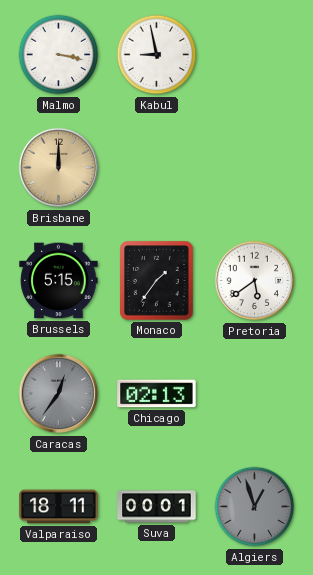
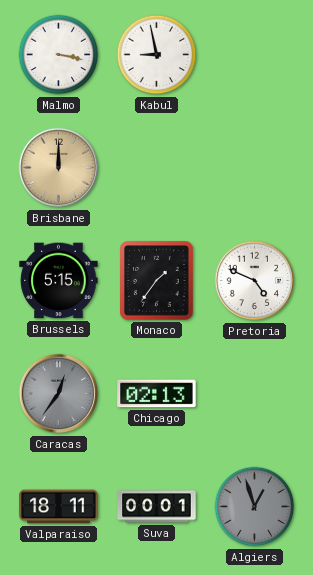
Pretoria: 5:39 -> 4:49 (255, 281)
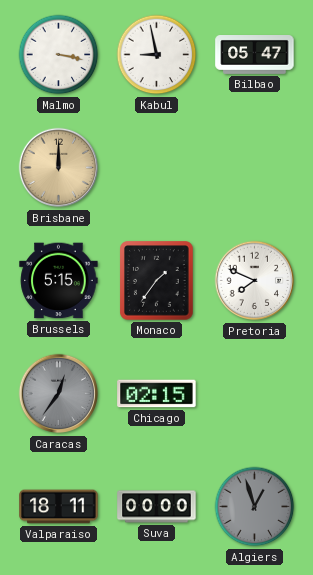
Bilbao: none -> 05:47 (255, 55)
Pretoria: 4:49 -> 7:49 (255, 281)
Chicago: 02:13 -> 02:15 (157, 394)
Suva: 00:01 -> 00:00 (157, 507)
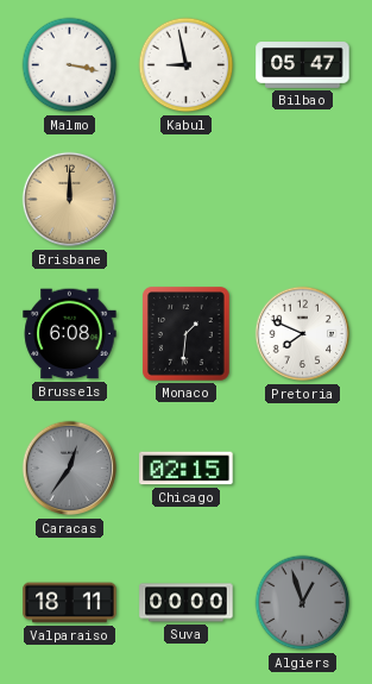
Brussels: 5:15 -> 6:08 (70, 334)
Monaco: 1:36 -> 1:31 (187, 334)
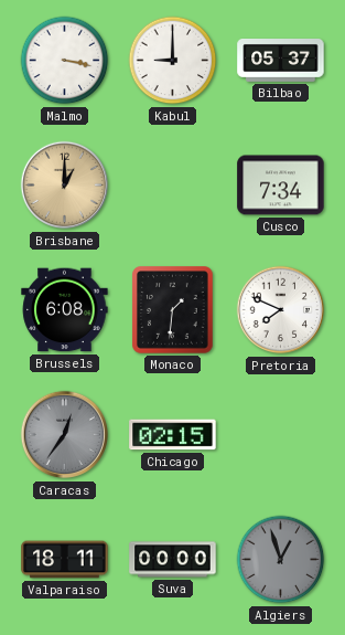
Kabul: 8:58 -> 9:00 (173, 61)
Bilbao: 05:47 -> 05:37 (281, 61)
Brisbane: 12:00 -> 1:00 (65, 186)
Cusco: none -> 7:34 (281, 186)
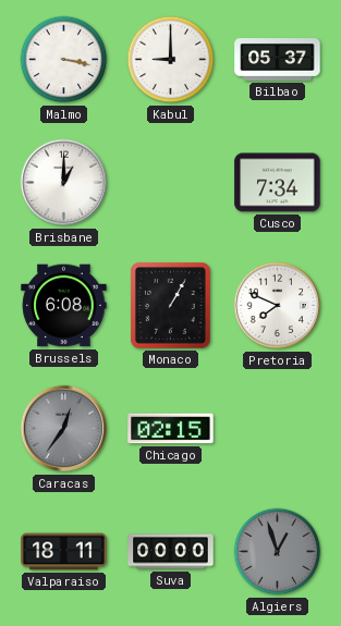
Brisbane dial: champagne -> white (64, 183)
Monaco: 1:31 -> 1:05 (171, 306)
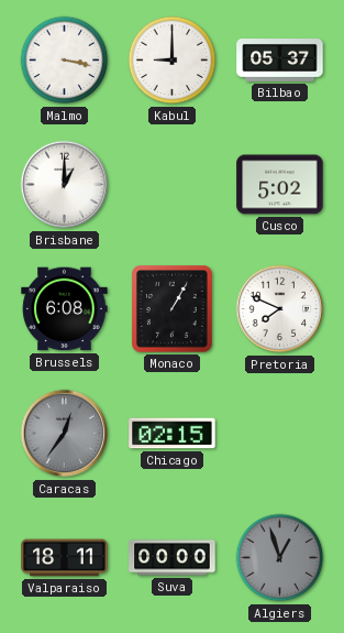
Cusco: 7:34 -> 5:02 (280, 185)
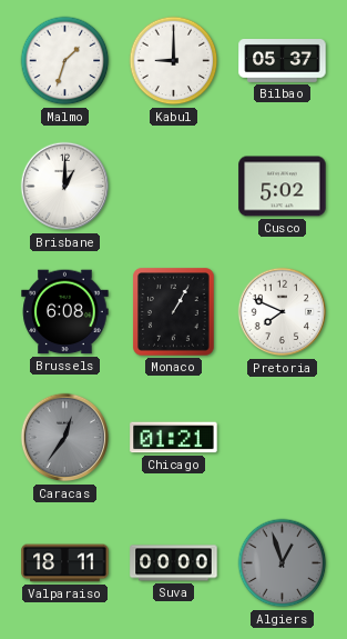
Malmo: 3:17 -> 1:33 (65, 61)
Chicago: 02:15 -> 01:21 (174, 438)
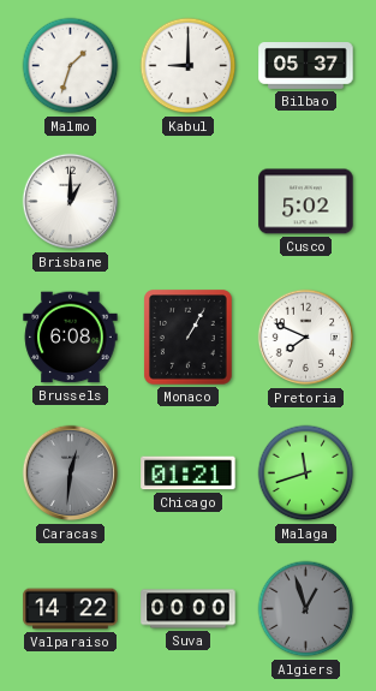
Caracas: 12:36 -> 12:31 (71, 473)
Malaga: none -> 11:42 (306, 473)
Valparaiso: 18:11 -> 14:22 (71, 609)
